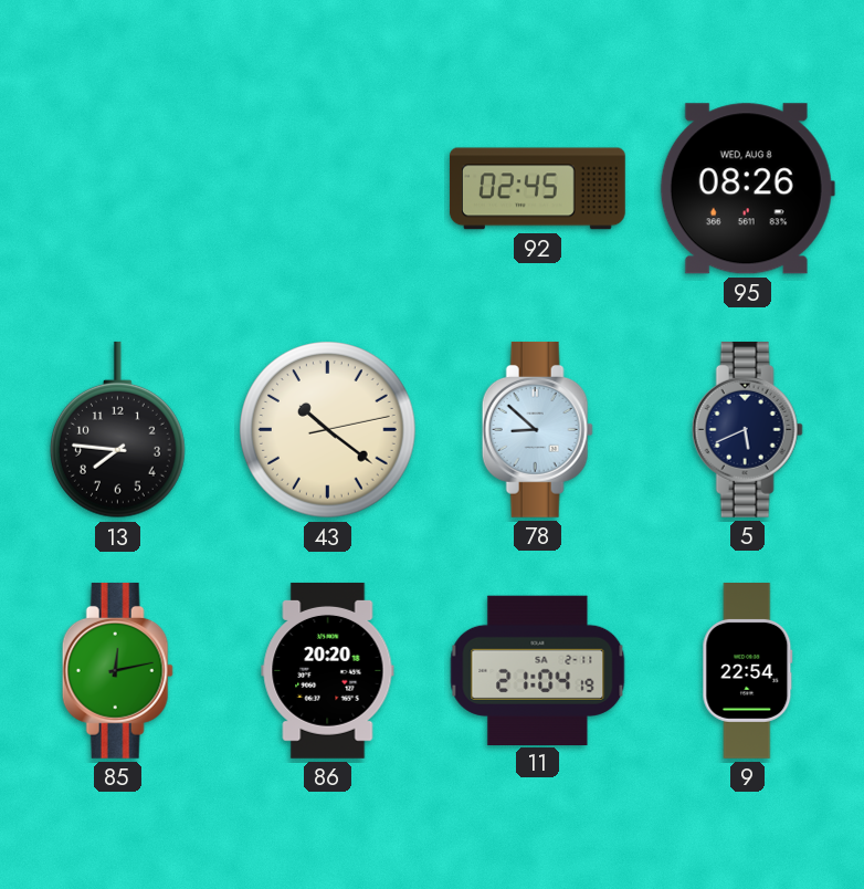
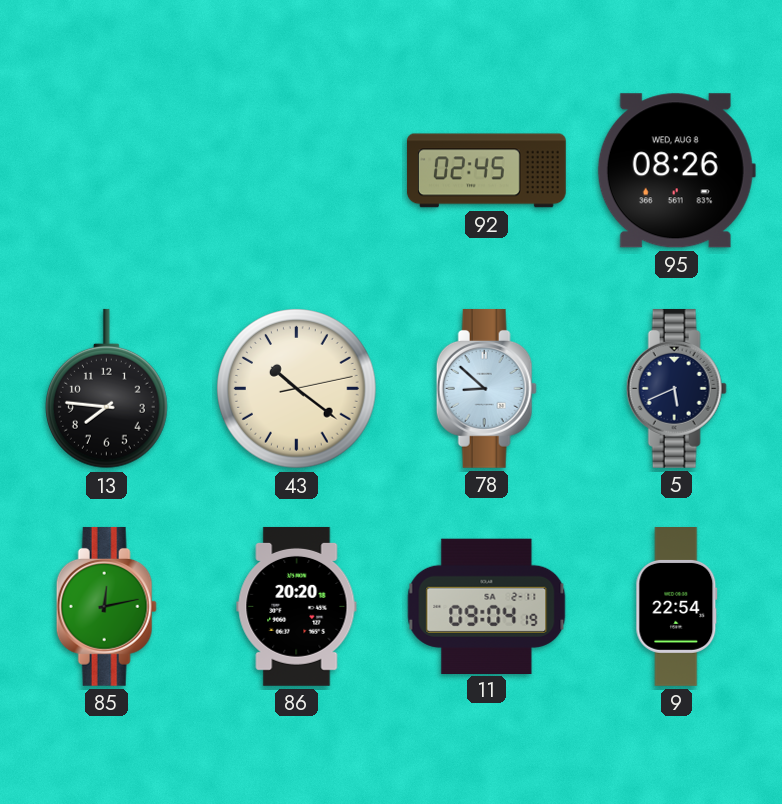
11: 21:04 -> 09:04 (487, 606)
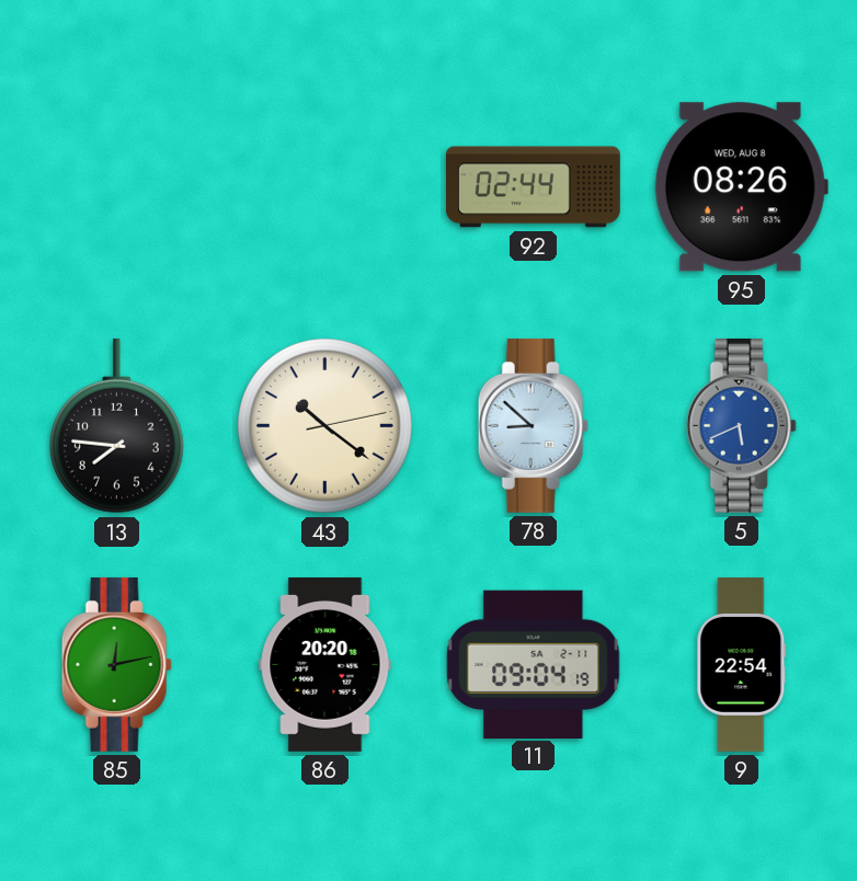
92: 02:45 -> 02:44 (534, 187)
5 dial: navy -> blue (741, 425)
